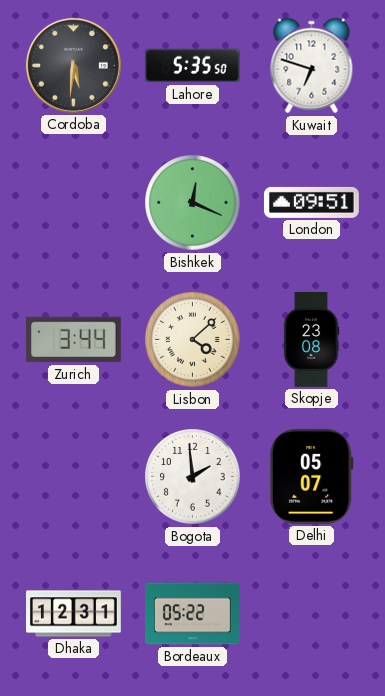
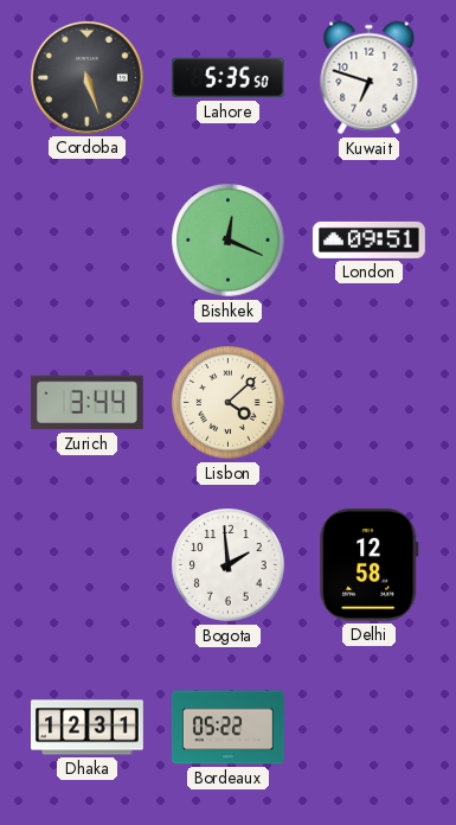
Cordoba: 5:31 -> 5:27 (86, 77)
Skopje: 23:08 -> none (311, 340)
Delhi: 05:07 -> 12:58 (368, 564)
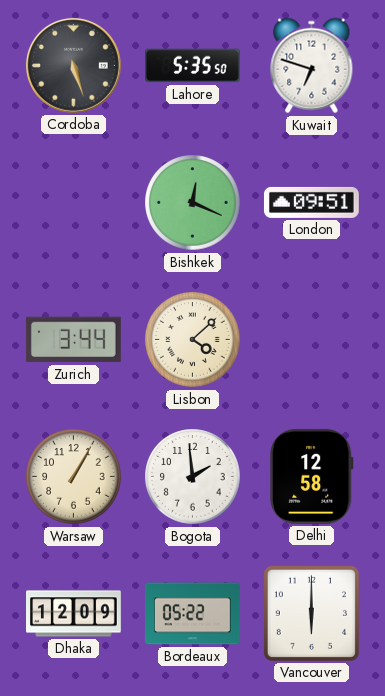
Warsaw: none -> 1:05 (74, 477)
Dhaka: 12:31 -> 12:09 (74, 614)
Vancouver: none -> 6:00 (311, 613)
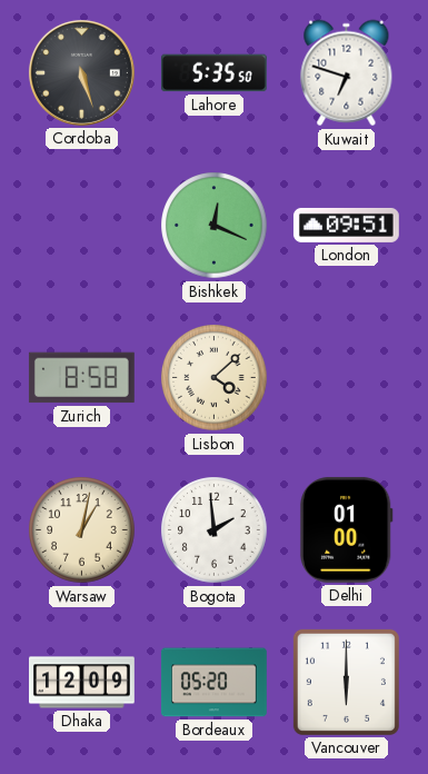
Zurich: 3:44 -> 8:58 (81, 378)
Warsaw: 1:05 -> 1:02 (82, 530)
Delhi: 12:58 -> 01:00 (346, 529)
Bordeaux: 05:22 -> 05:20 (213, 683)
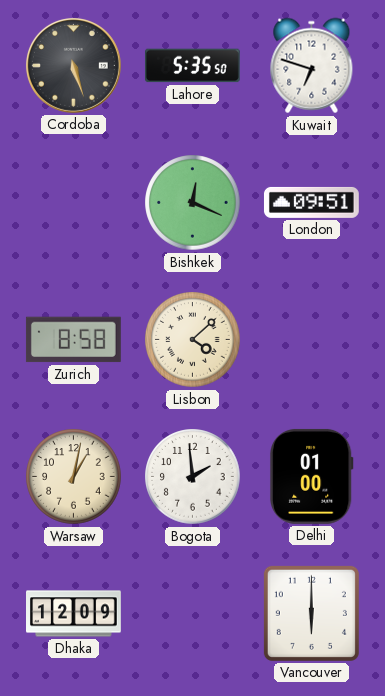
Bordeaux: 05:20 -> none (213, 683)
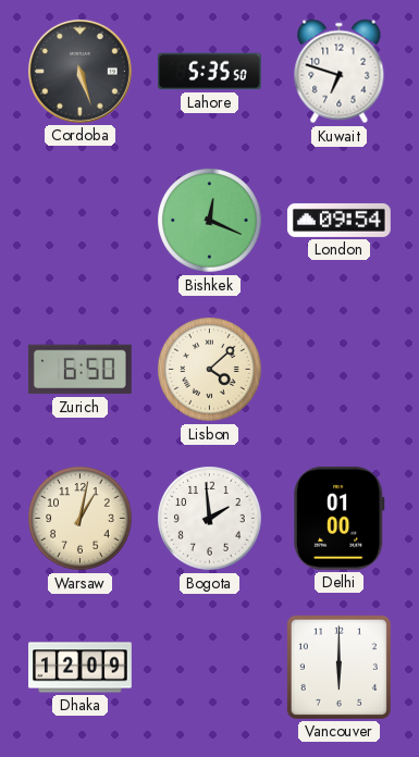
London: 09:51 -> 09:54 (340, 220)
Zurich: 8:58 -> 6:50 (79, 370)
